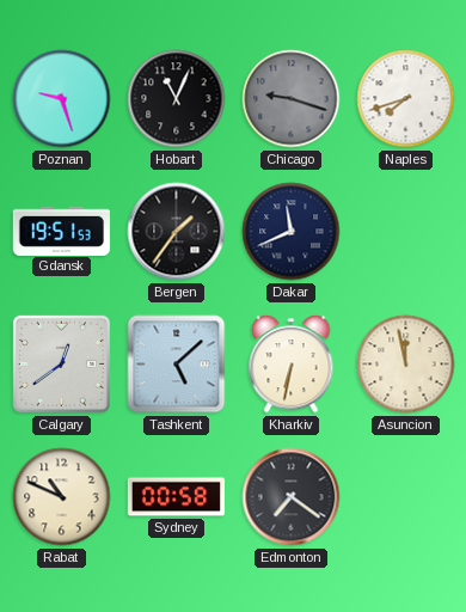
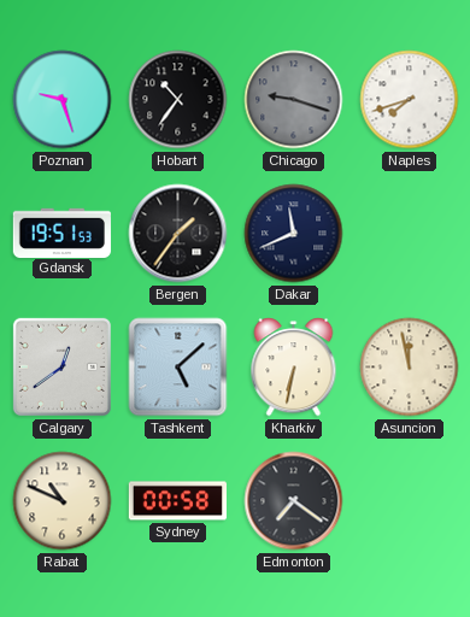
Hobart: 11:04 -> 10:36 (178, 100)
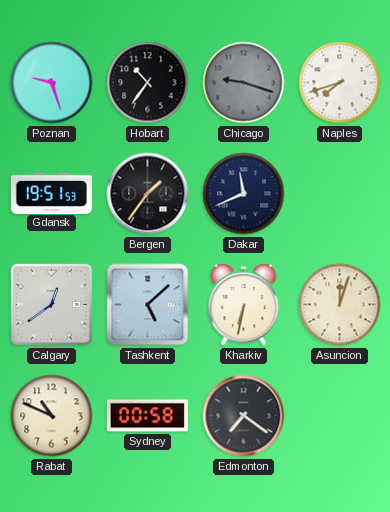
Asuncion: 11:58 -> 12:03 (340, 305)
